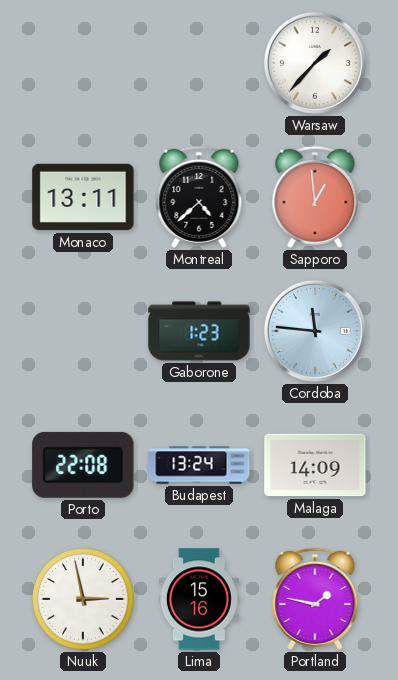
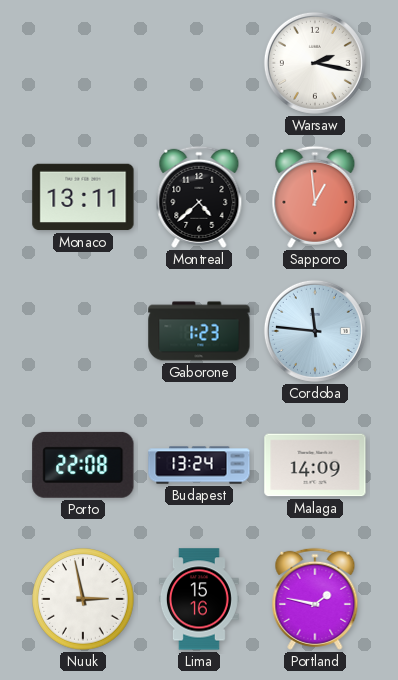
Warsaw: 1:37 -> 2:17 (315, 63)
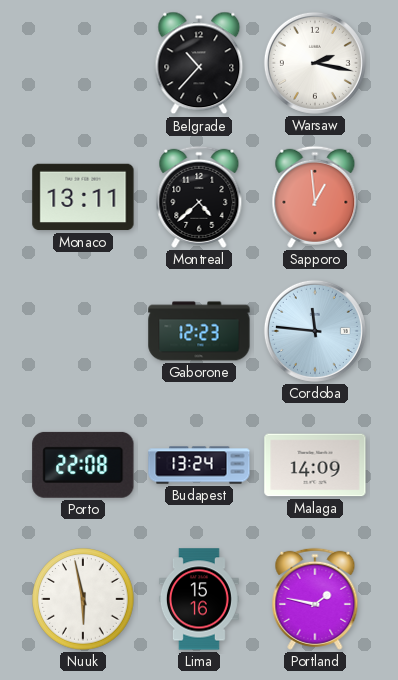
Belgrade: none -> 10:37 (199, 63)
Gaborone: 1:23 -> 12:23 (199, 331)
Nuuk: 2:58 -> 5:58 (83, 599)
